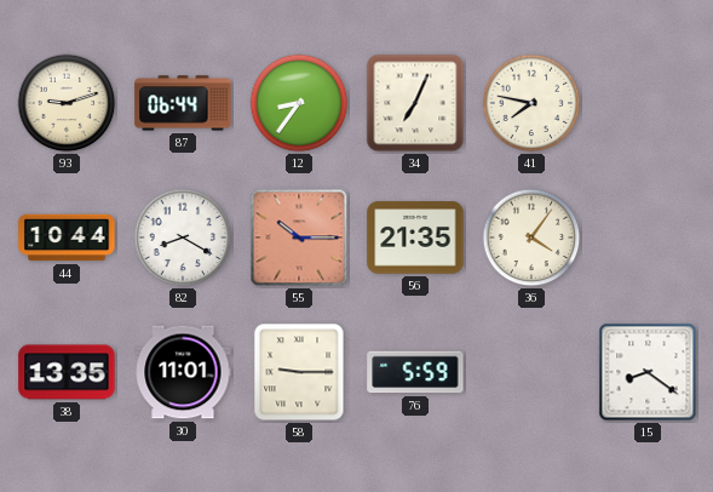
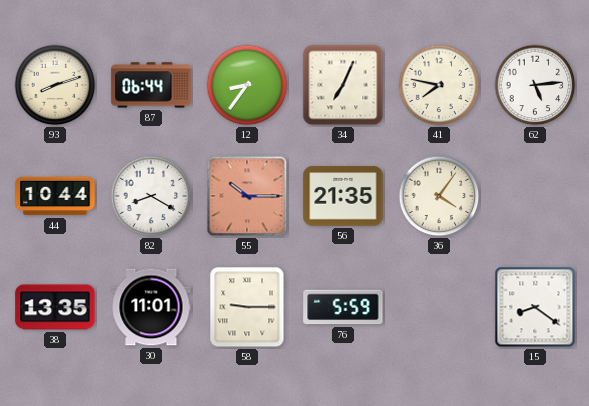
93: 9:12 -> 8:12 (55, 85)
62: none -> 5:14 (535, 85)
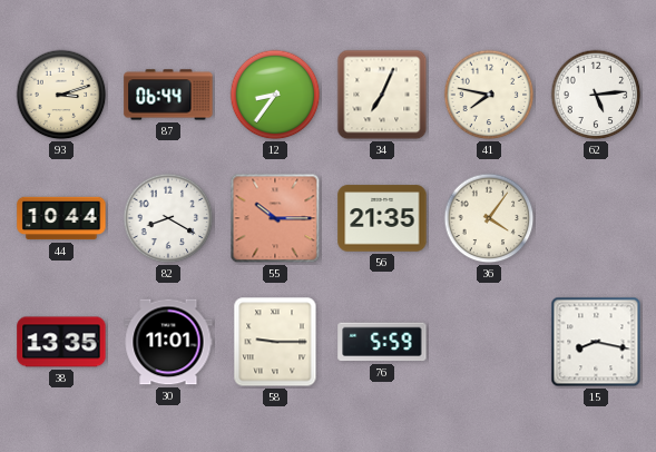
93: 8:12 -> 3:12 (61, 95)
15: 8:21 -> 8:17 (596, 342)
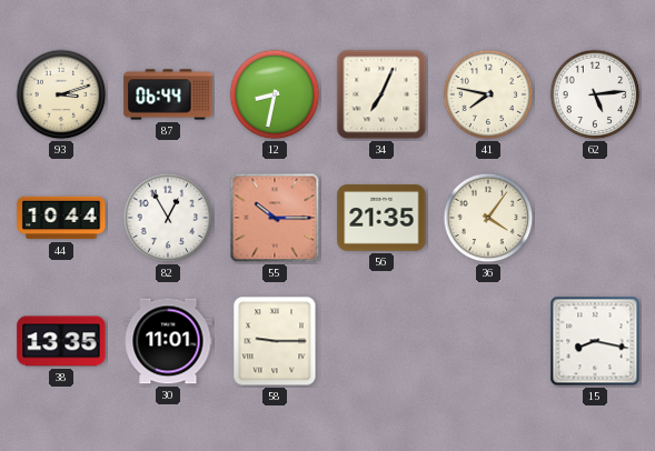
12: 8:36 -> 8:32 (275, 94)
82: 8:20 -> 12:55 (168, 218)
76: 5:59 -> none (382, 342)
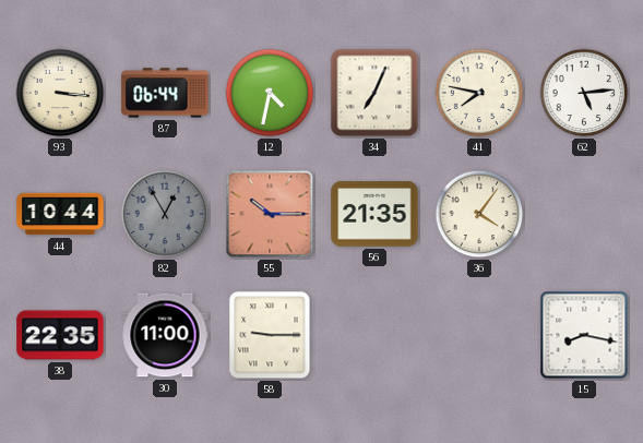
93: 3:12 -> 3:16 (60, 93)
12: 8:32 -> 4:32 (270, 93)
82 dial: white -> grey (165, 214)
38: 13:35 -> 22:35 (60, 335)
30: 11:01 -> 11:00 (165, 335)
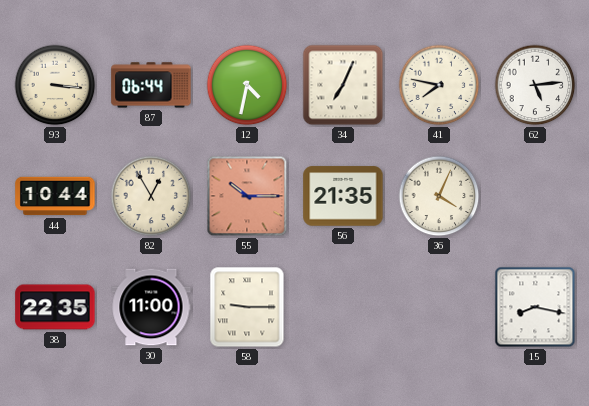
82 dial: grey -> cream (151, 196)
36: 4:06 -> 4:04 (439, 196)
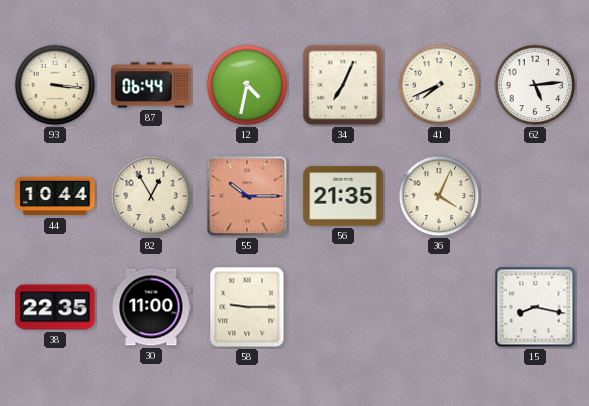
41: 7:47 -> 7:41 (439, 85)
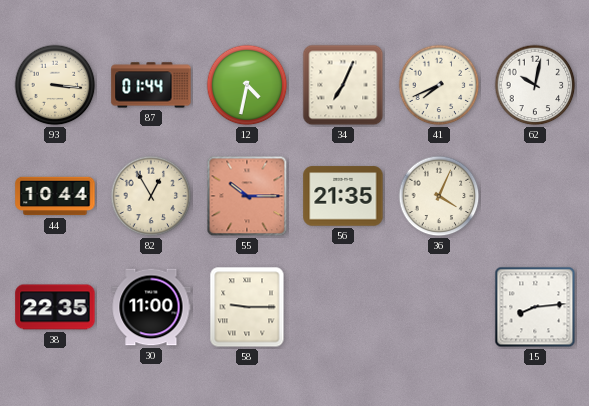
87: 06:44 -> 01:44 (151, 85)
62: 5:14 -> 10:02 (535, 85)
15: 8:17 -> 8:14 (535, 307)
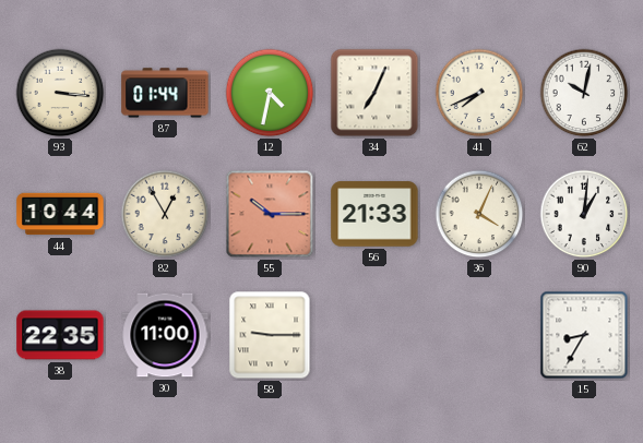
56: 21:35 -> 21:33 (374, 214)
90: none -> 1:01 (584, 214)
15: 8:14 -> 8:35 (584, 335)
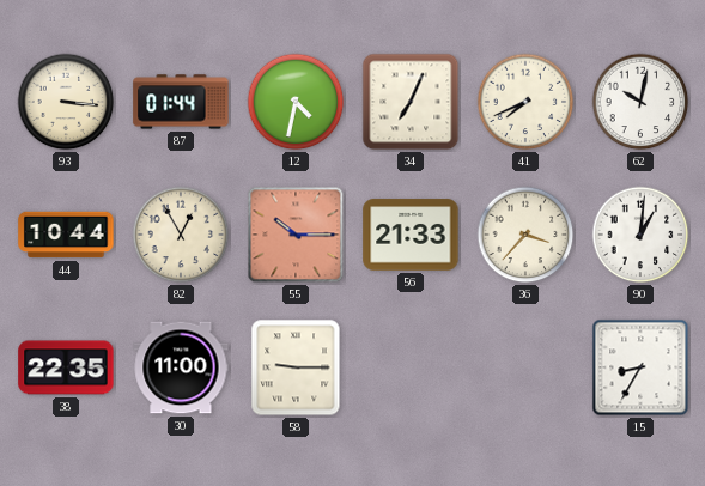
36: 4:04 -> 3:37 (525, 235)
